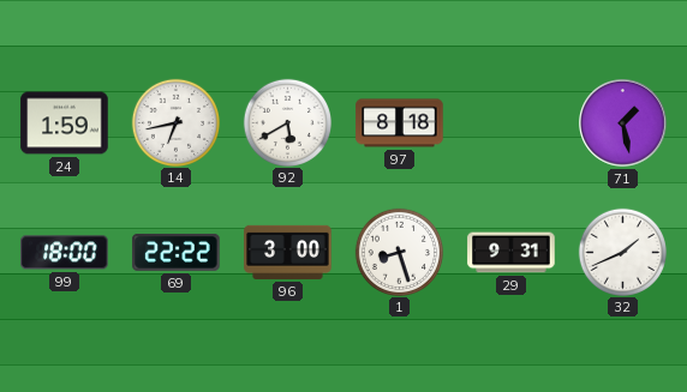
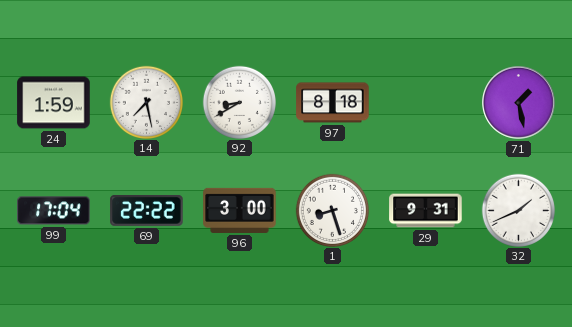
14: 6:43 -> 7:28 (146, 102)
92: 5:40 -> 8:40 (239, 102)
99: 18:00 -> 17:04 (54, 211)
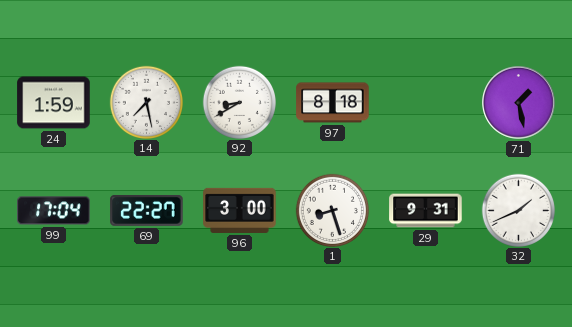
69: 22:22 -> 22:27 (147, 210)
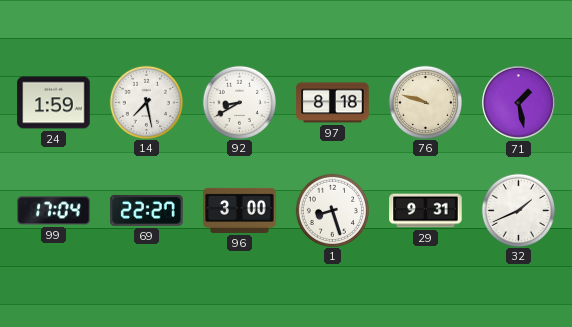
76: none -> 9:48 (425, 102)
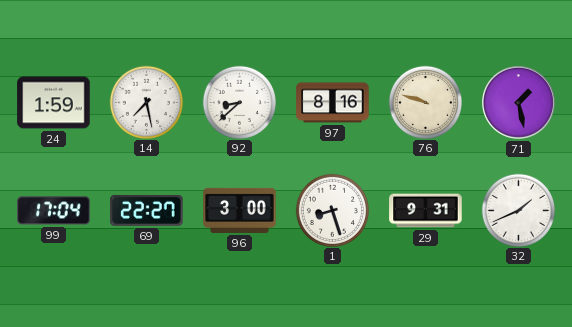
92: 8:40 -> 8:38 (239, 102)
97: 8:18 -> 8:16 (333, 103)
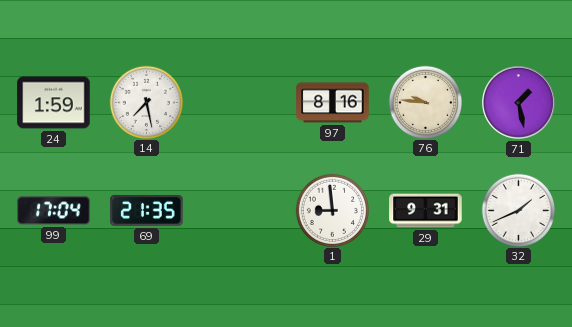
92: 8:38 -> none (239, 102)
76: 9:48 -> 9:46 (425, 102)
69: 22:27 -> 21:35 (147, 210)
96: 3:00 -> none (240, 210)
1: 8:27 -> 8:59 (332, 210)
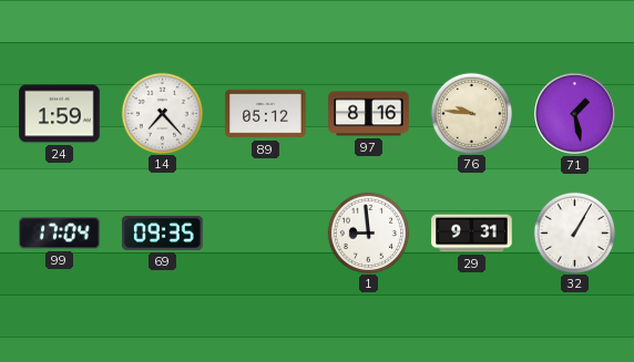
14: 7:28 -> 7:23 (162, 113)
89: none -> 05:12 (266, 114)
69: 21:35 -> 09:35 (163, 232)
32: 1:41 -> 1:05 (574, 232)
